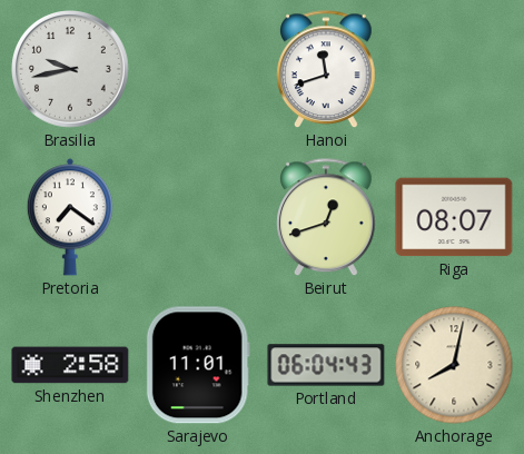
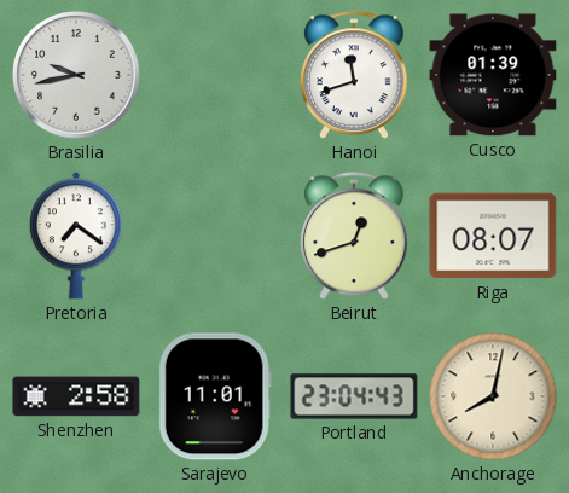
Cusco: none -> 01:39 (493, 75)
Portland: 06:04 -> 23:04 (354, 396)
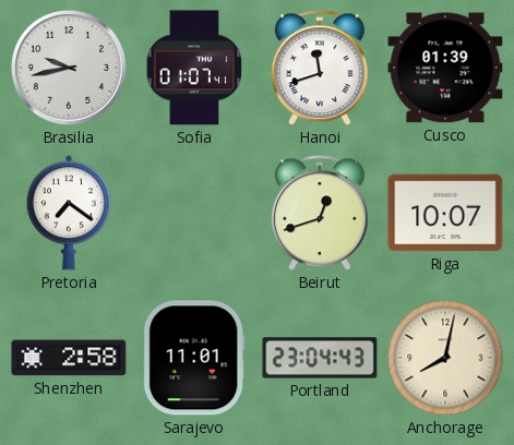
Sofia: none -> 01:07 (194, 68)
Riga: 08:07 -> 10:07 (445, 213)
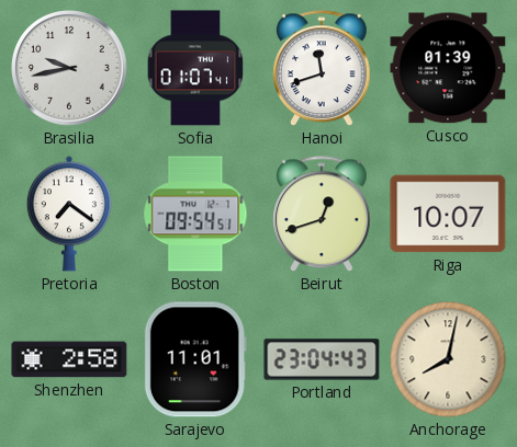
Boston: none -> 09:54 (195, 214)
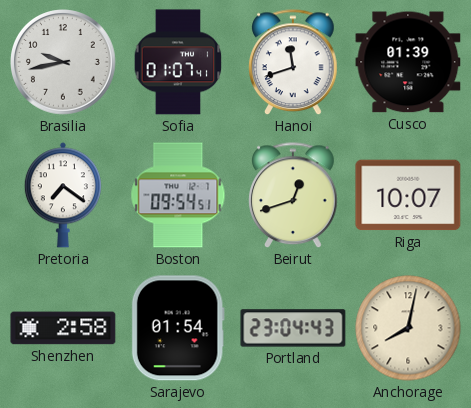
Sarajevo: 11:01 -> 01:54 (178, 328)
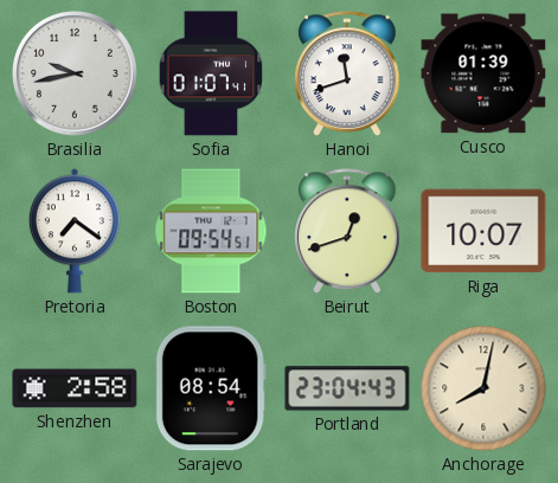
Sarajevo: 01:54 -> 08:54 (211, 388)
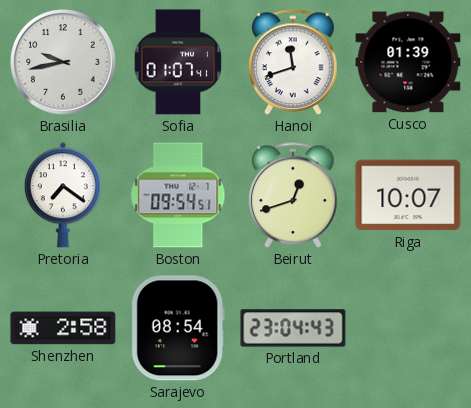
Anchorage: 8:02 -> none (483, 388)
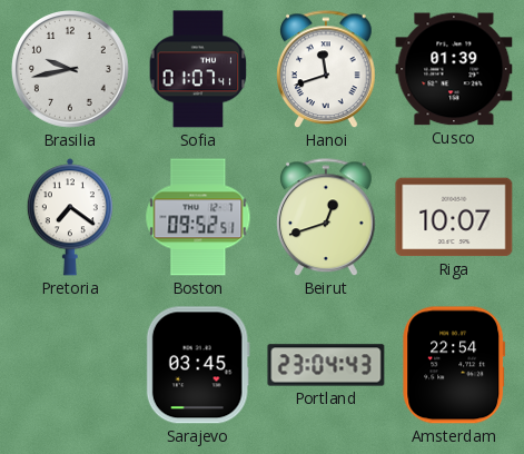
Boston: 09:54 -> 09:52 (198, 217)
Shenzhen: 2:58 -> none (63, 328)
Sarajevo: 08:54 -> 03:45 (198, 365)
Amsterdam: none -> 22:54 (454, 365)
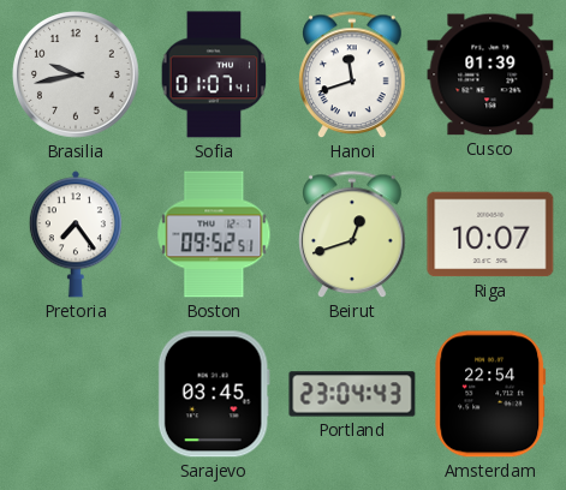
Pretoria: 7:21 -> 7:24 (76, 234)
